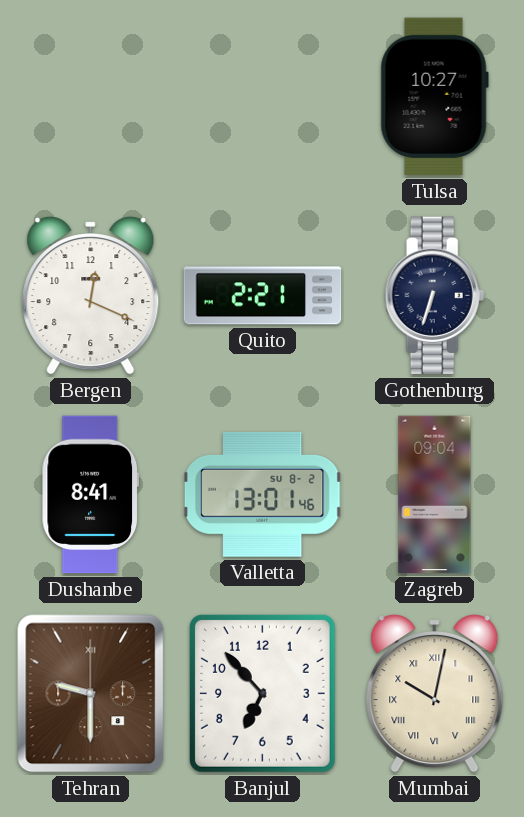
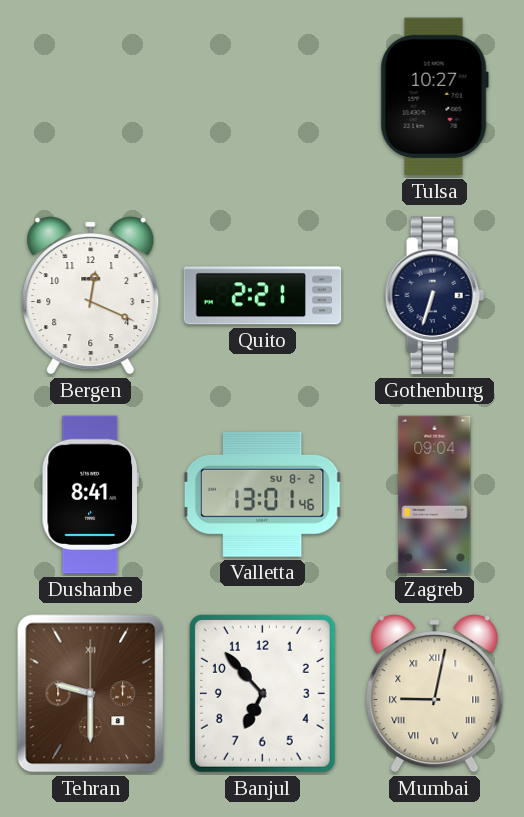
Mumbai: 10:02 -> 9:02 (435, 694)
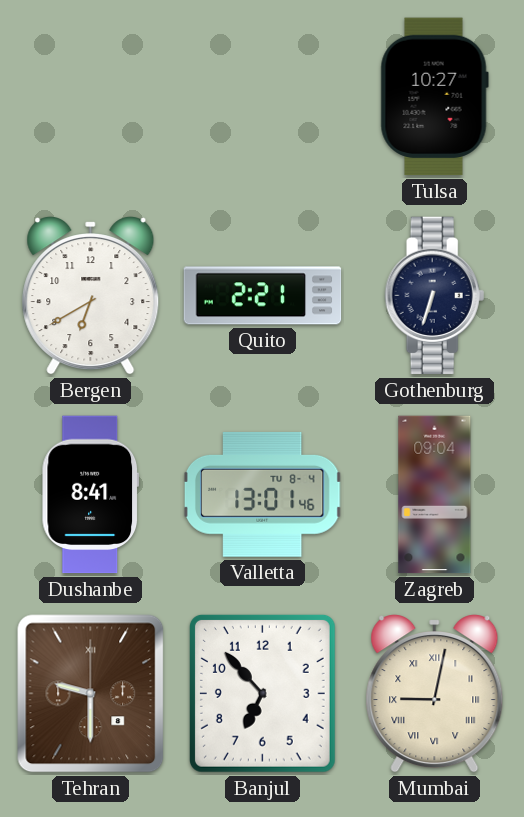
Bergen: 12:19 -> 6:40 (91, 296)
Valletta date: SU 8-2 -> TU 8-4 (262, 494)
